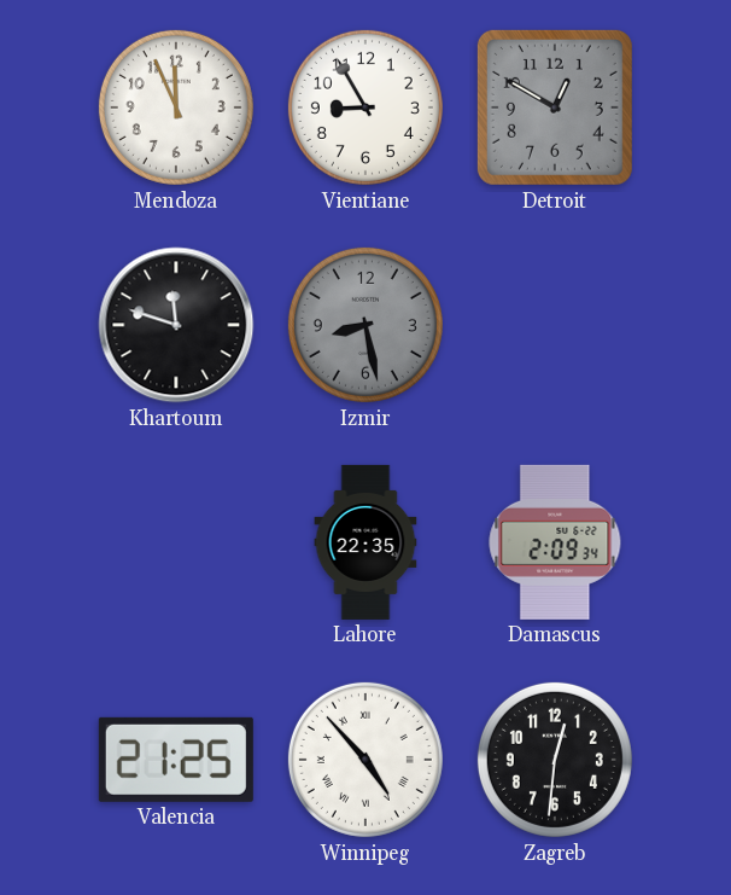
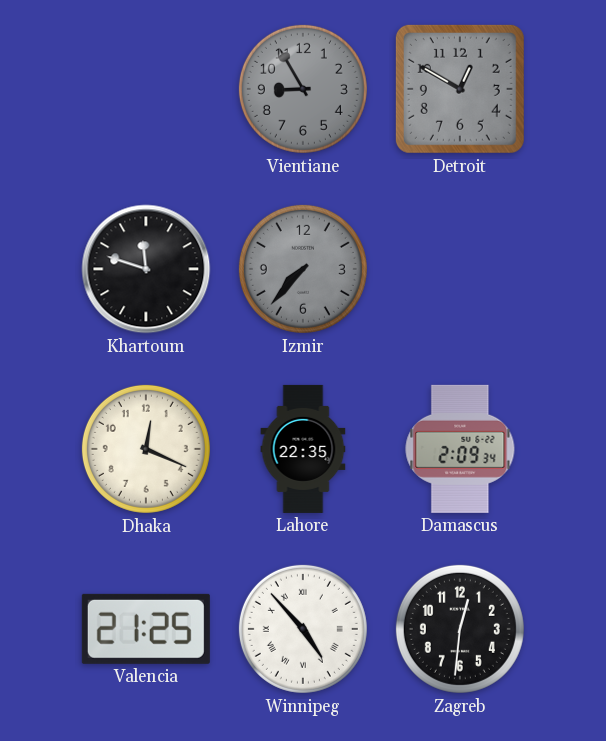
Mendoza: 11:56 -> none (176, 107)
Vientiane dial: white -> grey (303, 89)
Izmir: 8:28 -> 7:37 (303, 269)
Dhaka: none -> 12:19 (146, 449)
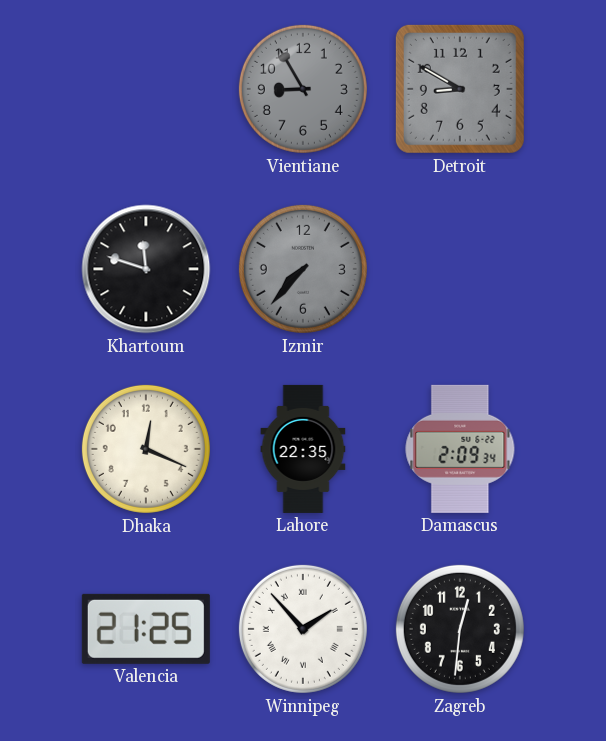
Detroit: 12:50 -> 8:50 (460, 89)
Winnipeg: 4:53 -> 1:53 (303, 629)
